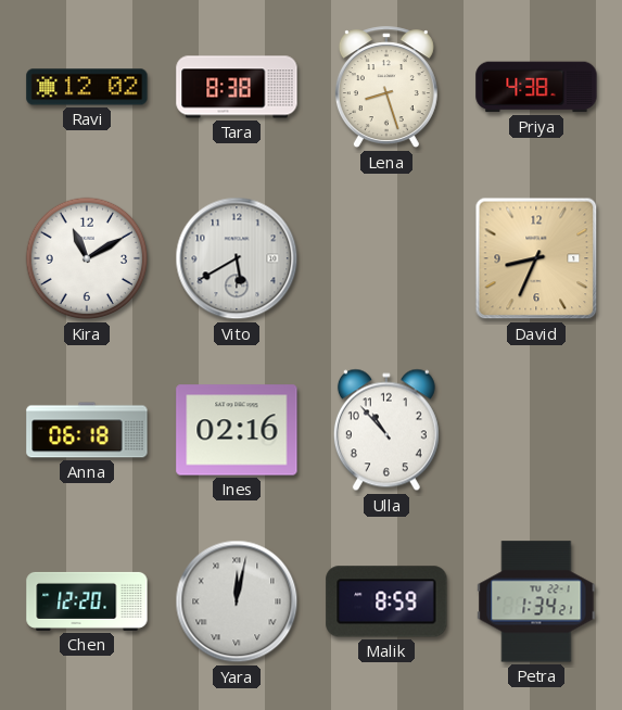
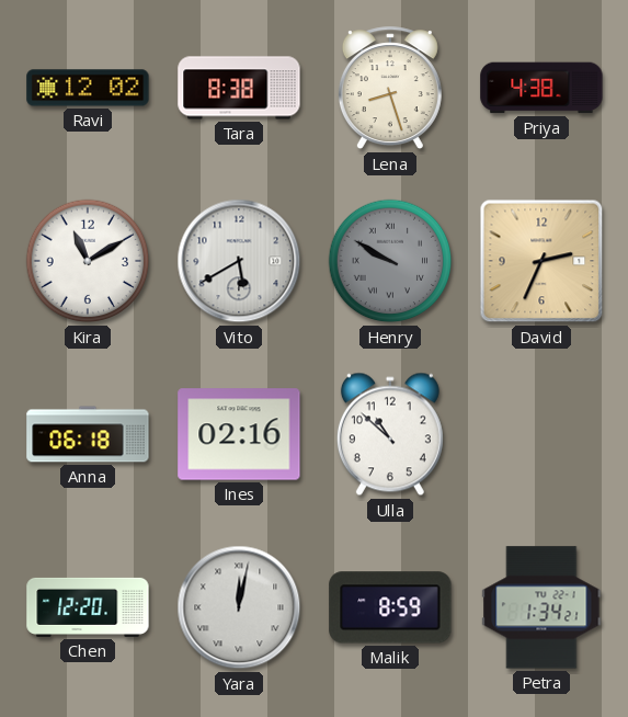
Henry: none -> 9:50 (390, 261)
David: 8:34 -> 2:34 (541, 261)
Ulla: 10:53 -> 10:52 (390, 434)
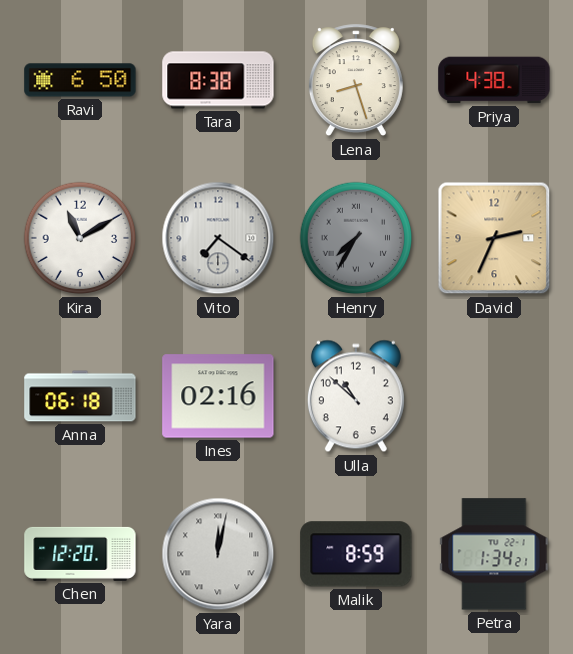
Ravi: 12:02 -> 6:50 (80, 80)
Vito: 5:40 -> 7:21 (218, 238)
Henry: 9:50 -> 7:35 (356, 238)
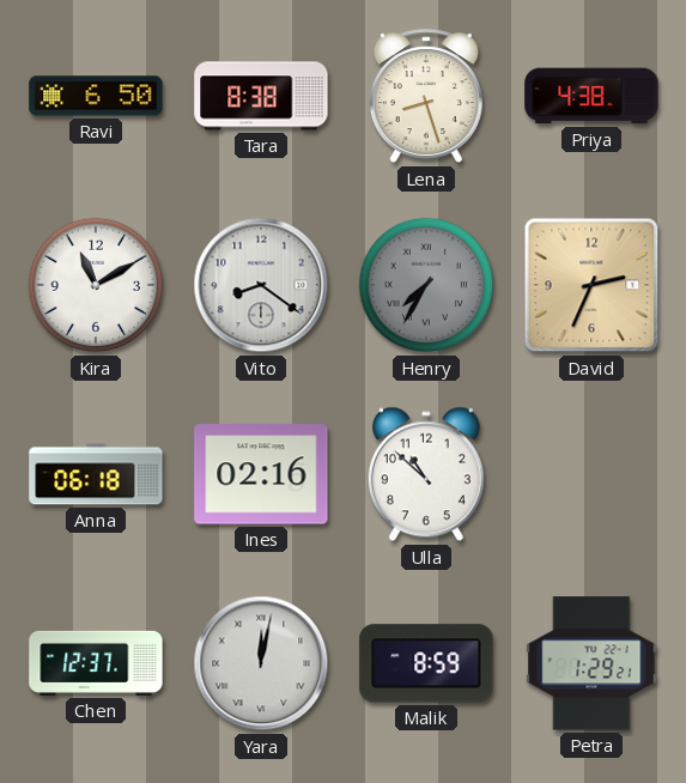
Vito: 7:21 -> 8:21 (261, 285)
Chen: 12:20 -> 12:37 (96, 663)
Petra: 1:34 -> 1:29 (591, 663)
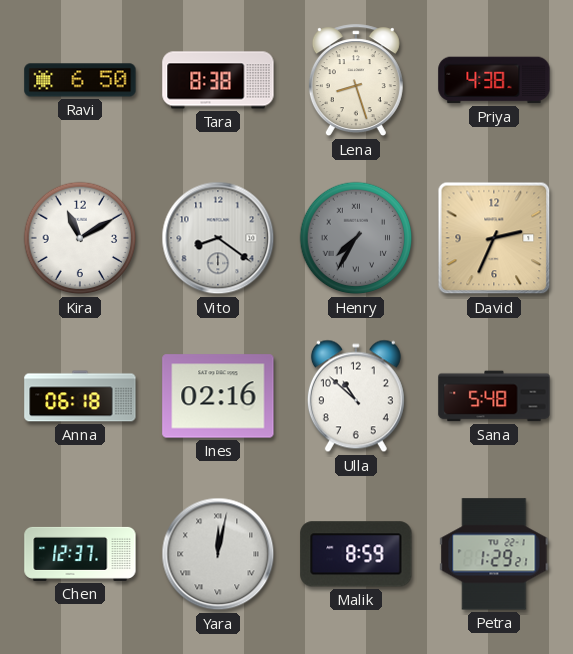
Sana: none -> 5:48 (494, 396)
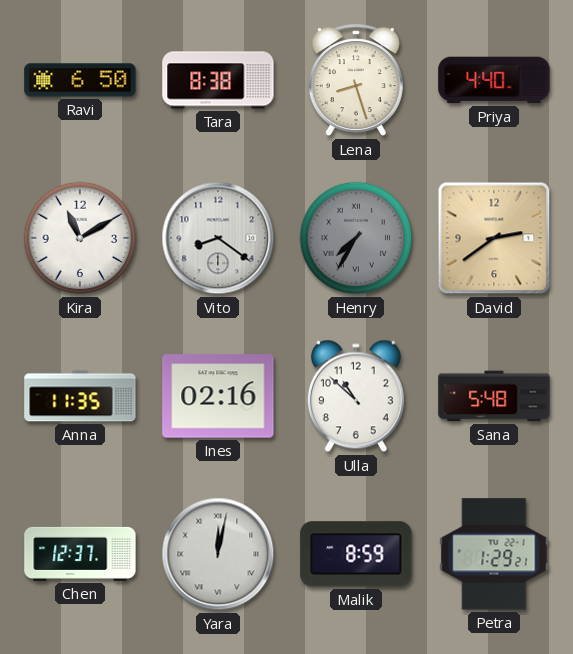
Priya: 4:38 -> 4:40 (494, 80)
David: 2:34 -> 2:39 (494, 238)
Anna: 06:18 -> 11:35 (80, 396)
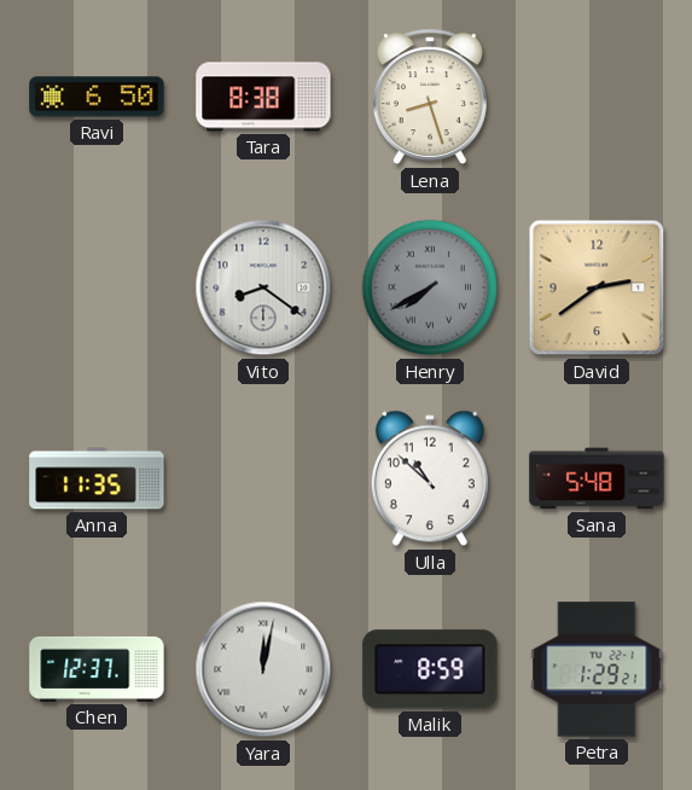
Priya: 4:40 -> none (494, 80)
Kira: 11:10 -> none (80, 238)
Henry: 7:35 -> 7:40 (430, 287)
Ines: 02:16 -> none (218, 396)
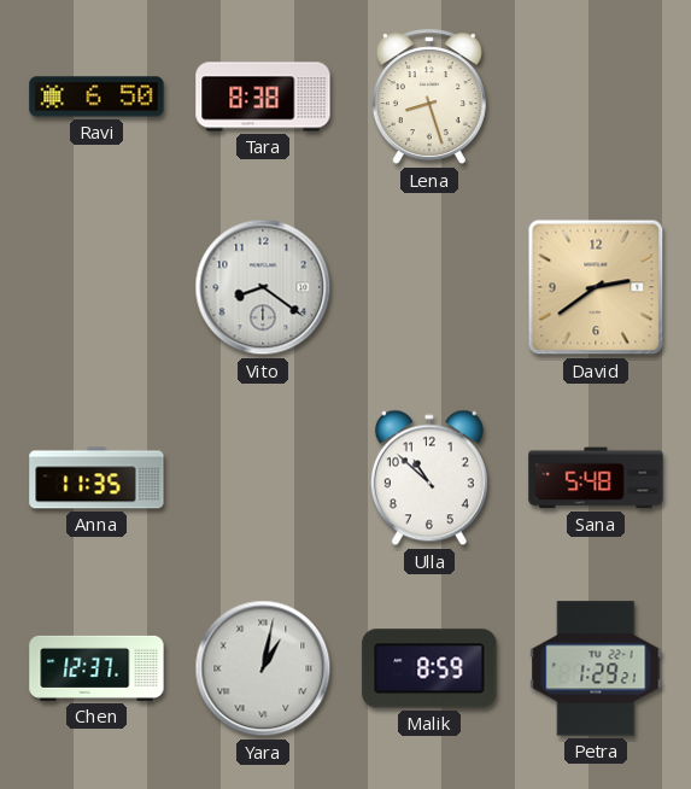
Henry: 7:40 -> none (430, 287)
Yara: 12:02 -> 1:02 (263, 668)
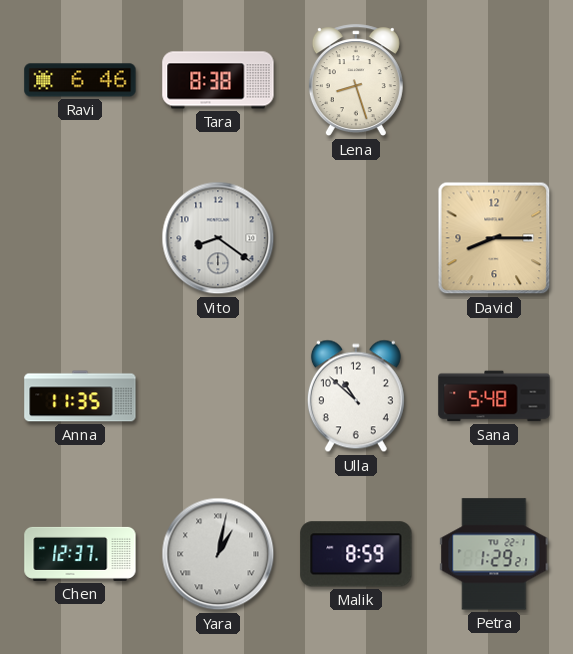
Ravi: 6:50 -> 6:46 (80, 80)
David: 2:39 -> 8:15 (494, 238)
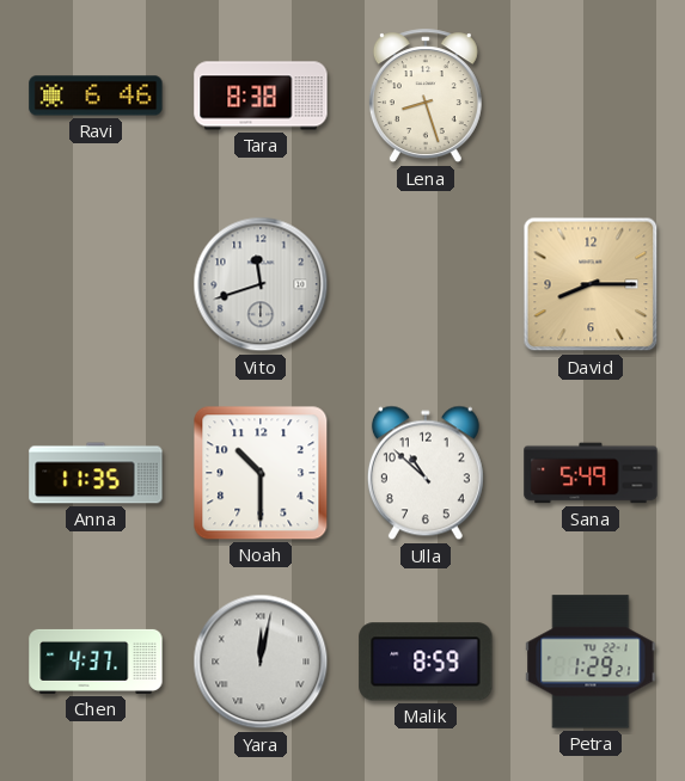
Vito: 8:21 -> 11:42 (261, 284)
Noah: none -> 10:30 (261, 473)
Sana: 5:48 -> 5:49 (591, 473)
Chen: 12:37 -> 4:37 (96, 662)
Yara: 1:02 -> 12:02 (261, 662)
